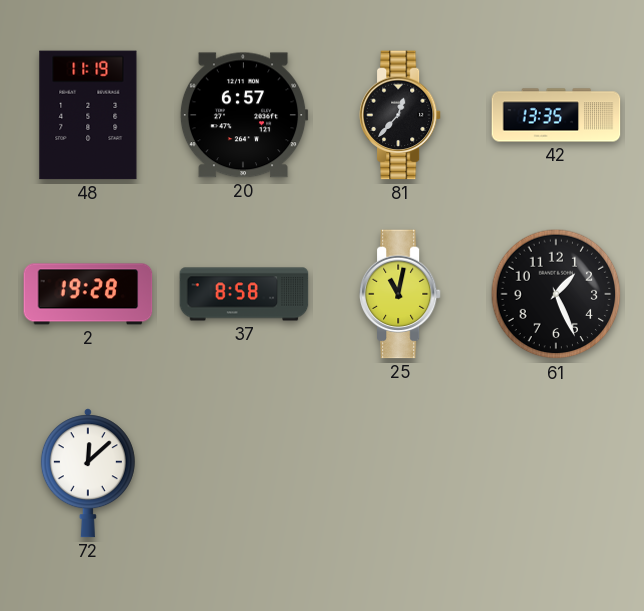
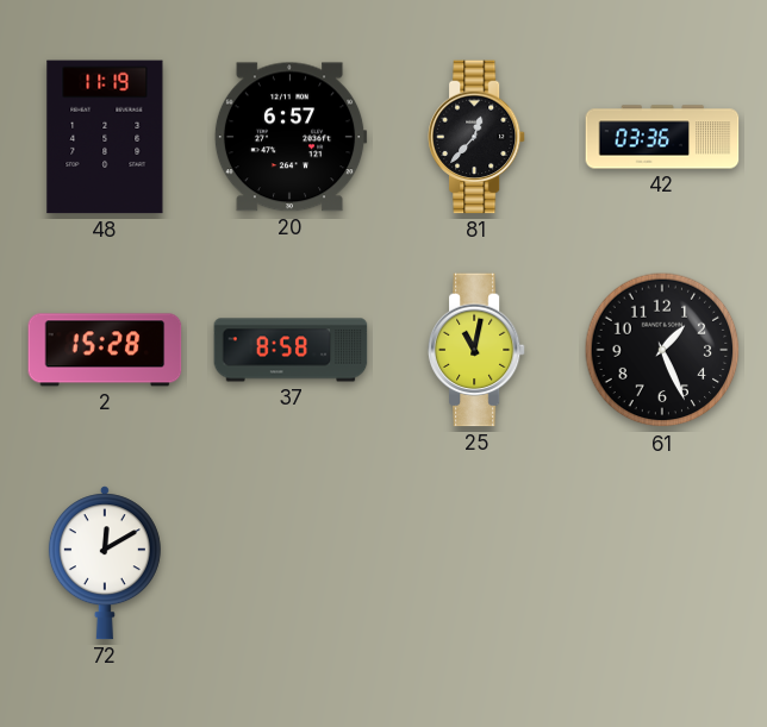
42: 13:35 -> 03:36 (662, 137)
2: 19:28 -> 15:28 (105, 350)
72: 12:08 -> 12:10 (105, 563)
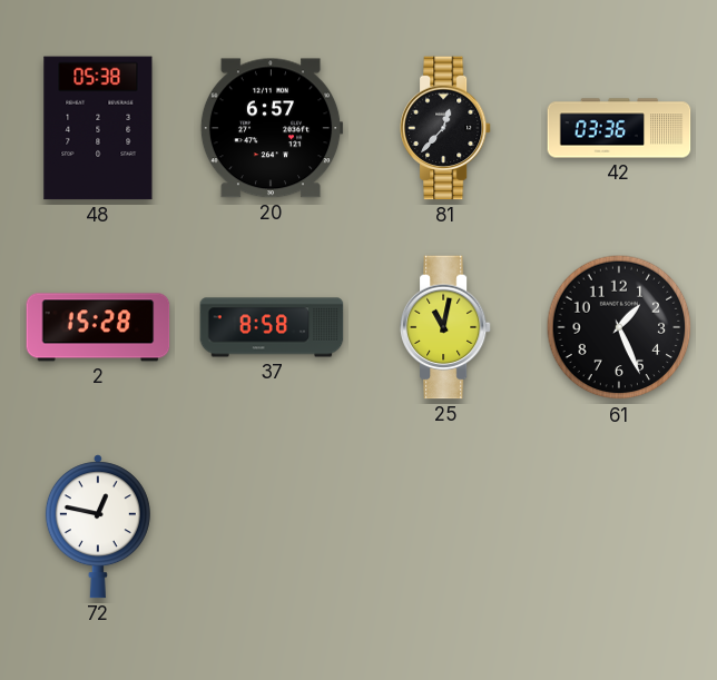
48: 11:19 -> 05:38 (98, 128)
72: 12:10 -> 12:47 (98, 526)
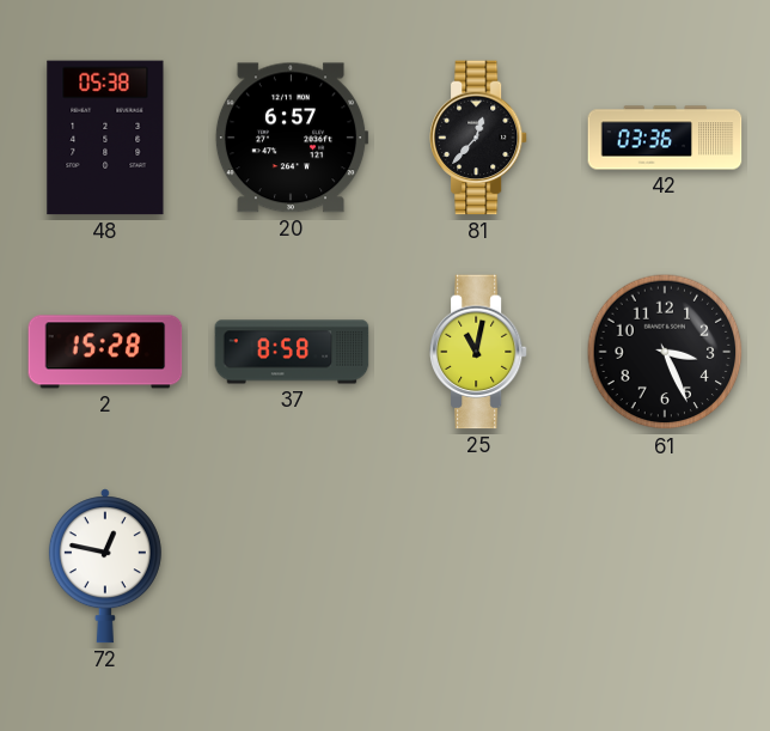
61: 1:26 -> 3:26 (665, 352)
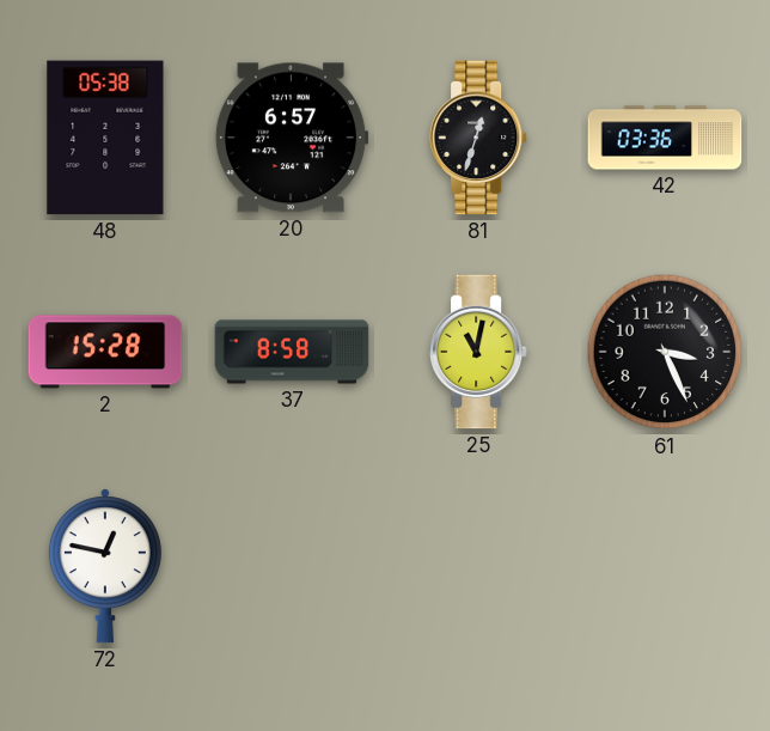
81: 12:37 -> 12:33 (478, 138)
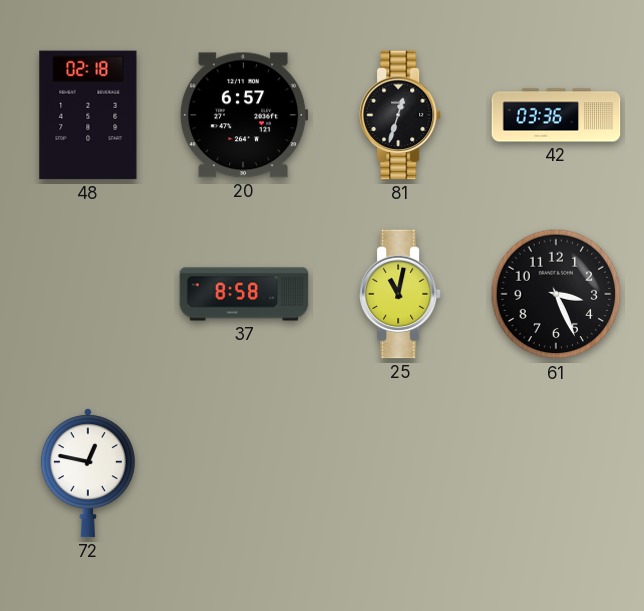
48: 05:38 -> 02:18 (88, 115)
2: 15:28 -> none (105, 352)
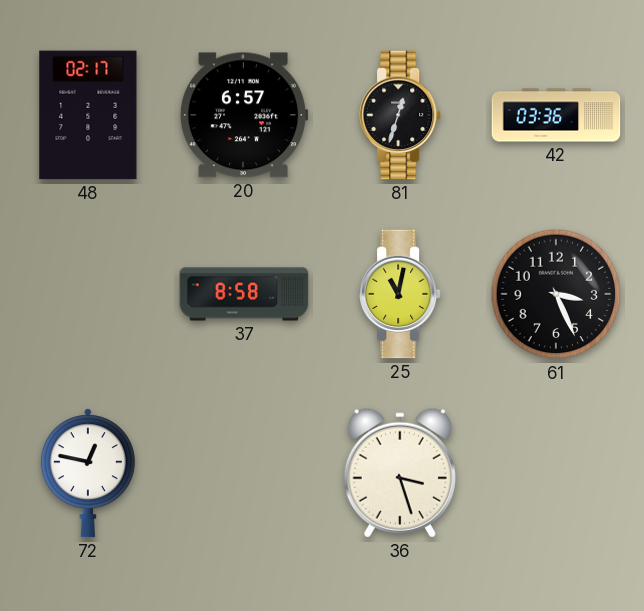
48: 02:18 -> 02:17 (88, 115)
36: none -> 3:27 (400, 473)
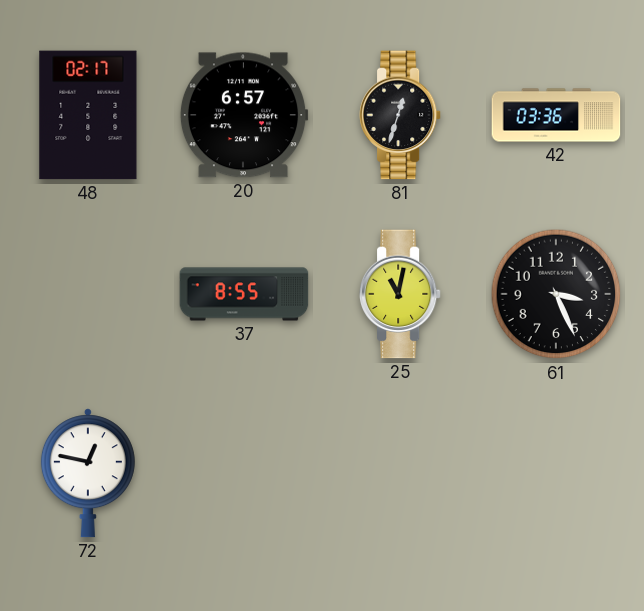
37: 8:58 -> 8:55 (244, 294)
36: 3:27 -> none (400, 473)
